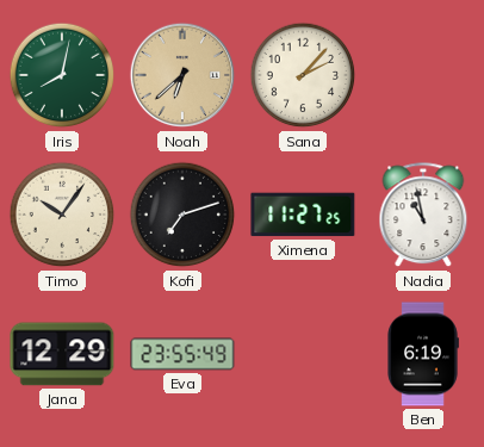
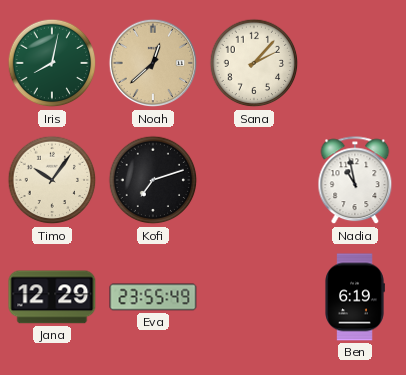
Noah: 6:38 -> 12:38 (153, 63)
Ximena: 11:27 -> none (303, 215)
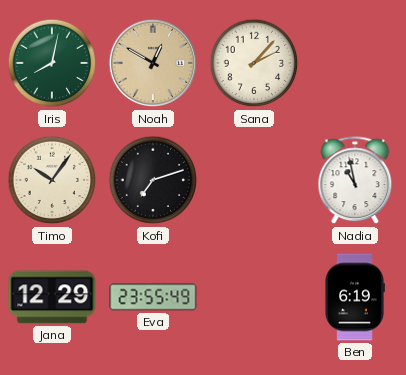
Noah: 12:38 -> 12:50 (153, 63)
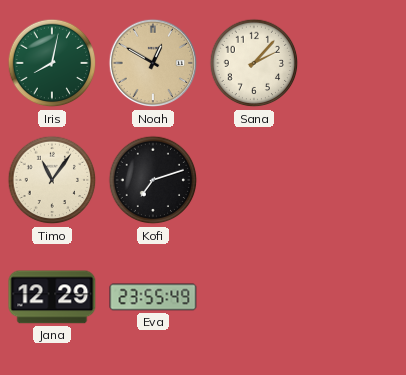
Timo: 10:06 -> 11:06 (52, 180)
Nadia: 10:58 -> none (355, 181)
Ben: 6:19 -> none (355, 297)
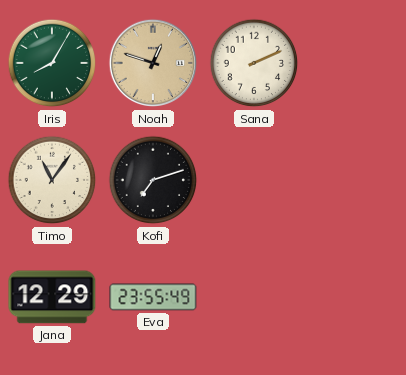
Iris: 8:02 -> 8:05 (52, 63)
Noah: 12:50 -> 12:48 (153, 63)
Sana: 2:07 -> 2:11 (254, 63)
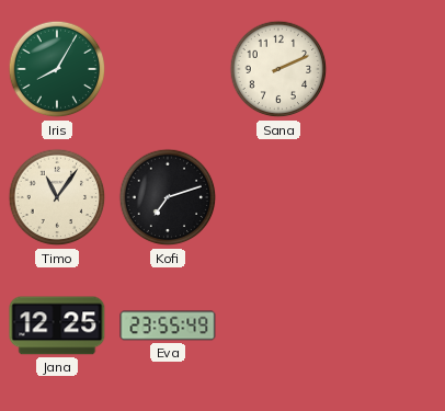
Noah: 12:48 -> none (153, 63)
Jana: 12:29 -> 12:25 (57, 326)
